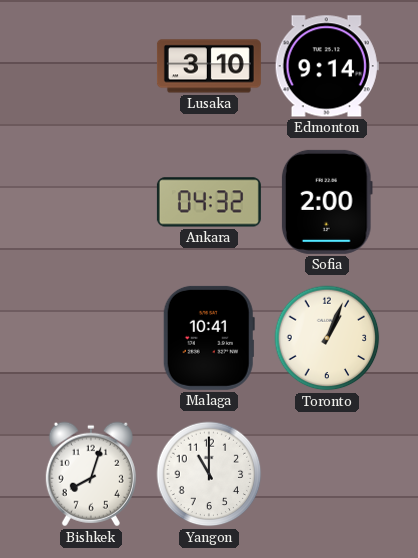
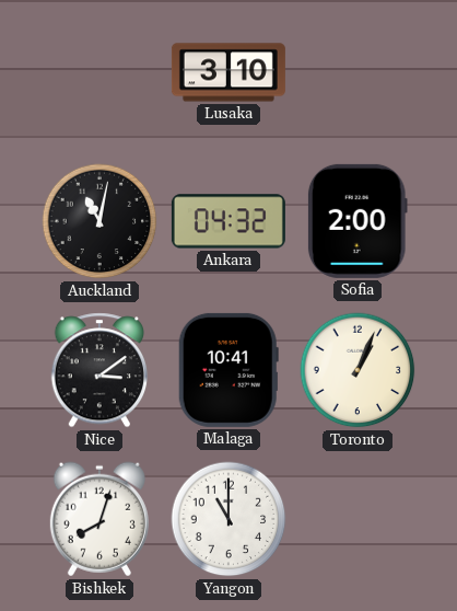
Edmonton: 9:14 -> none (327, 66)
Auckland: none -> 11:02 (99, 221)
Nice: none -> 3:09 (98, 370)
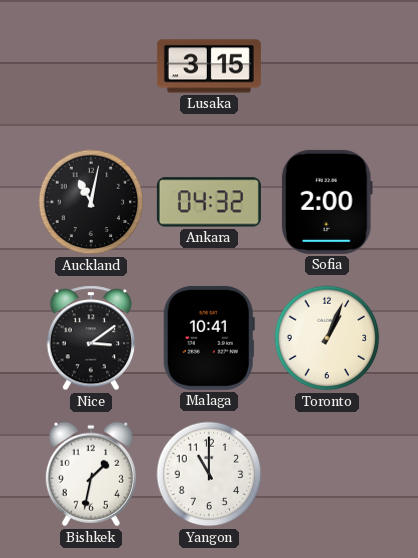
Lusaka: 3:10 -> 3:15 (209, 66)
Bishkek: 8:03 -> 1:32 (91, 474)
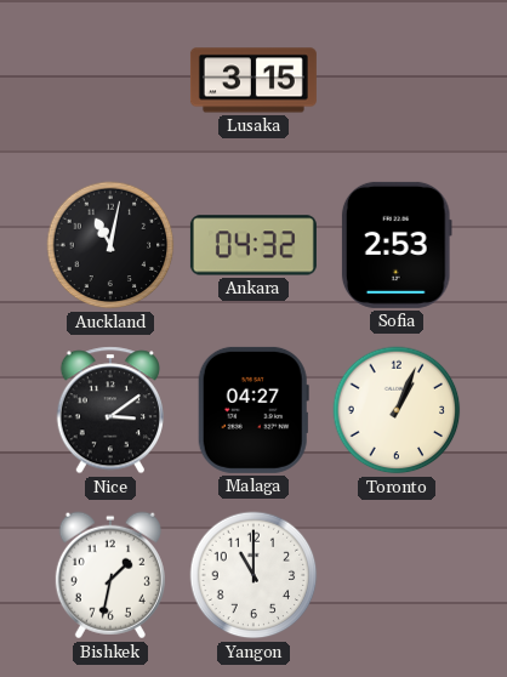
Sofia: 2:00 -> 2:53 (397, 245)
Malaga: 10:41 -> 04:27 (253, 410)
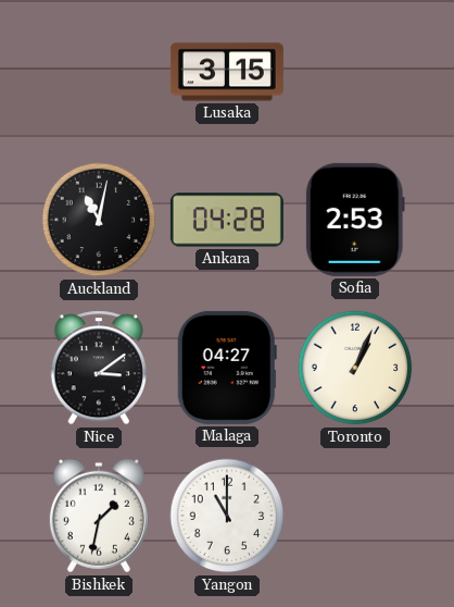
Ankara: 04:32 -> 04:28 (227, 220)
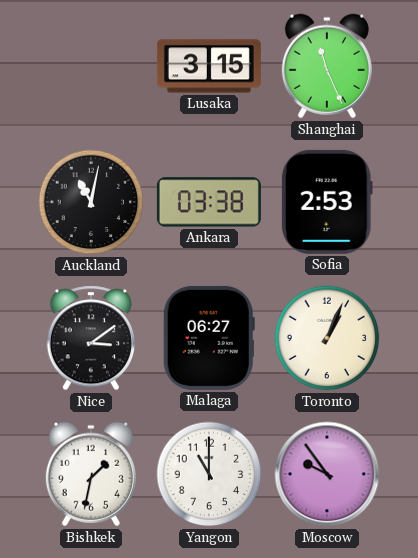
Shanghai: none -> 11:26 (327, 66)
Ankara: 04:28 -> 03:38 (209, 202)
Malaga: 04:27 -> 06:27 (209, 338)
Moscow: none -> 9:54 (327, 474)
